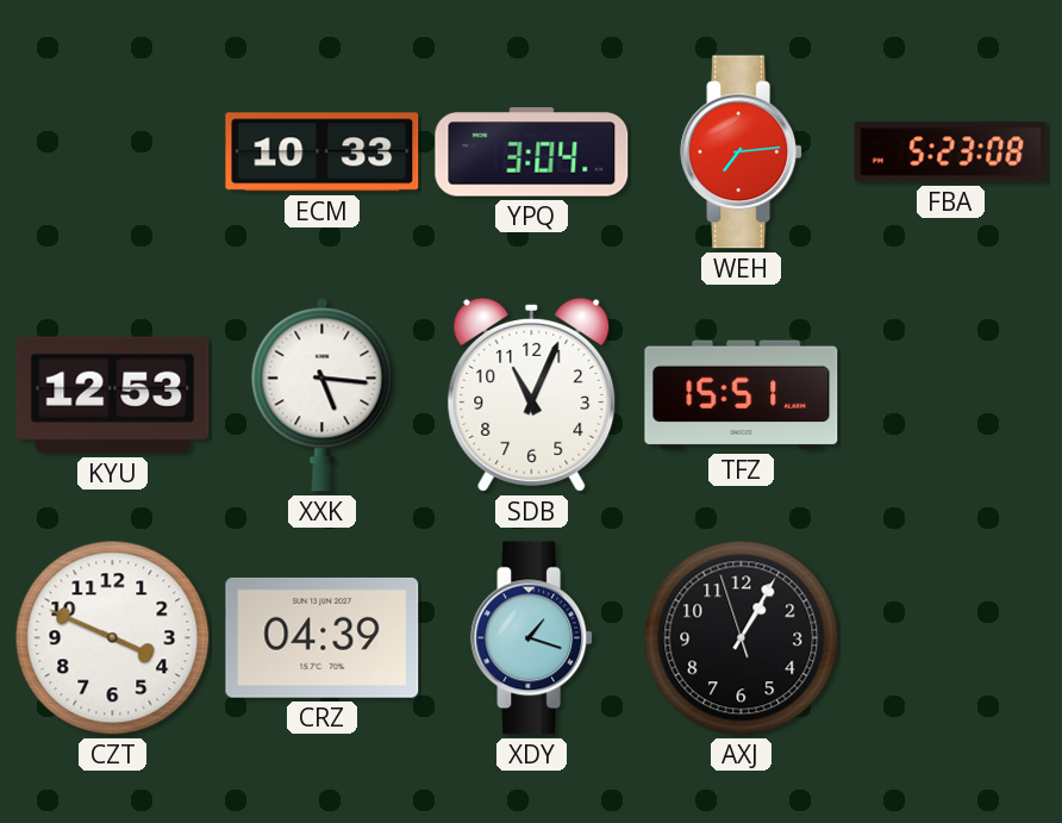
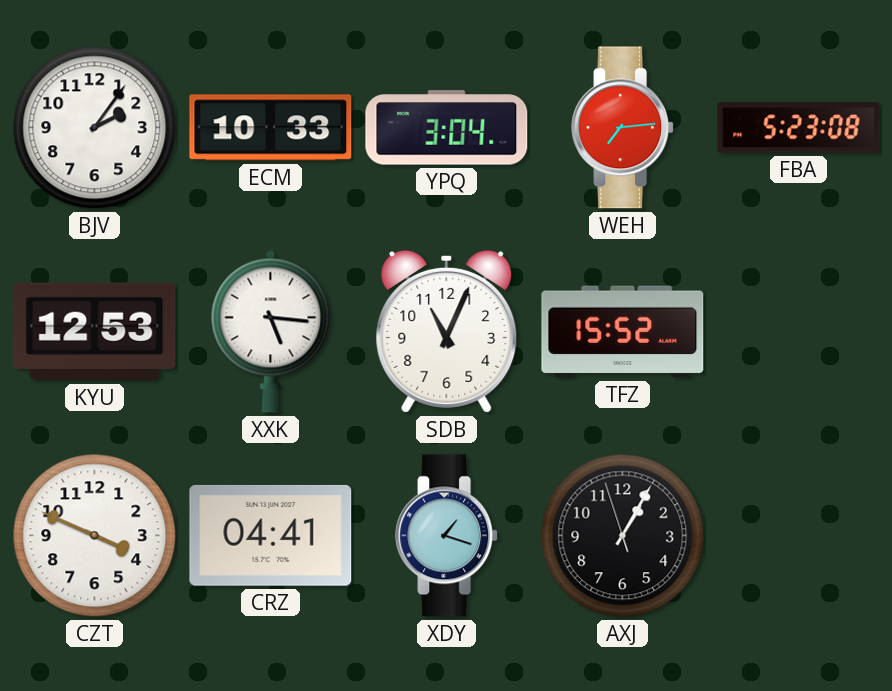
BJV: none -> 2:06 (95, 128)
TFZ: 15:51 -> 15:52 (623, 332)
CRZ: 04:39 -> 04:41 (271, 535)
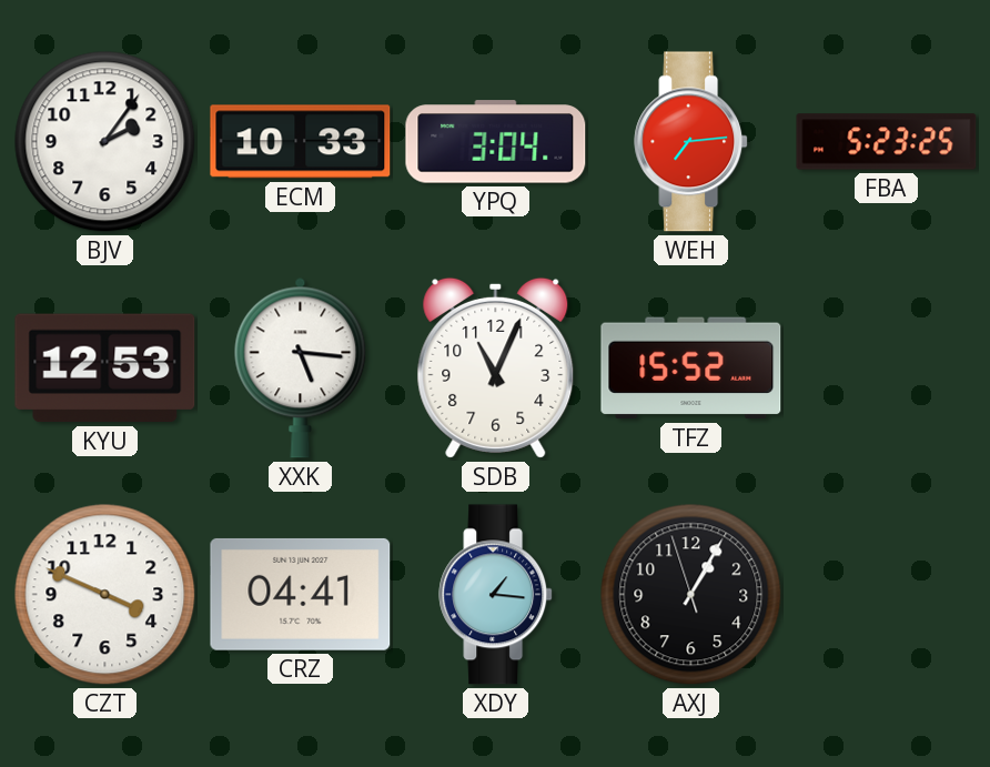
FBA: 5:23:08 -> 5:23:25 (887, 142)
XDY: 1:18 -> 1:16 (496, 595)
